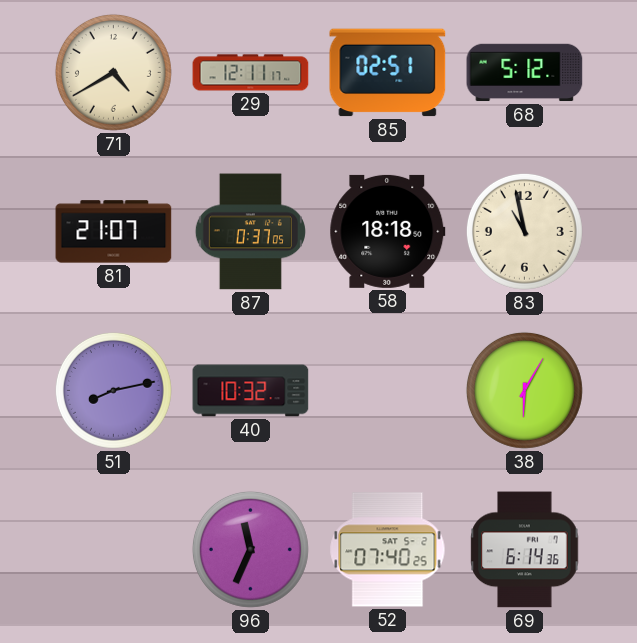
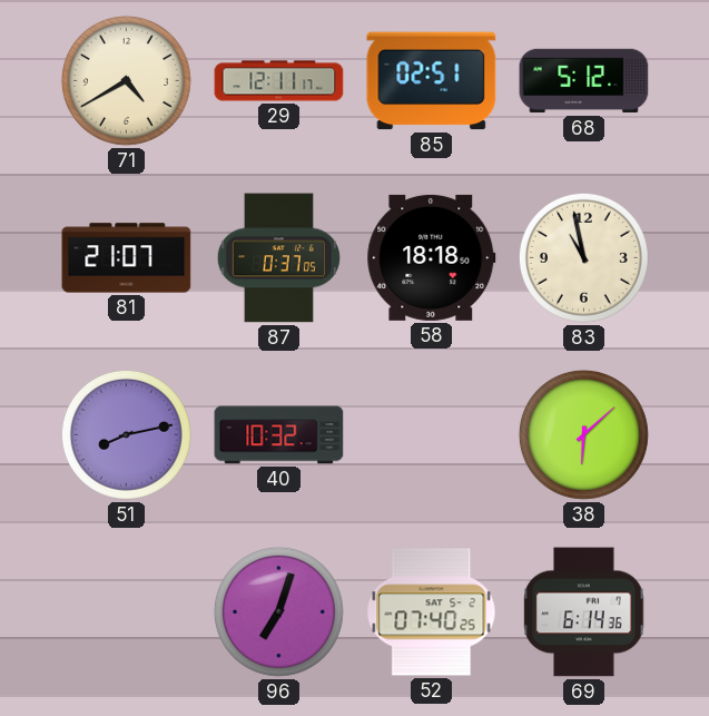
38: 6:05 -> 6:08 (583, 434)
96: 11:34 -> 7:03 (278, 611)
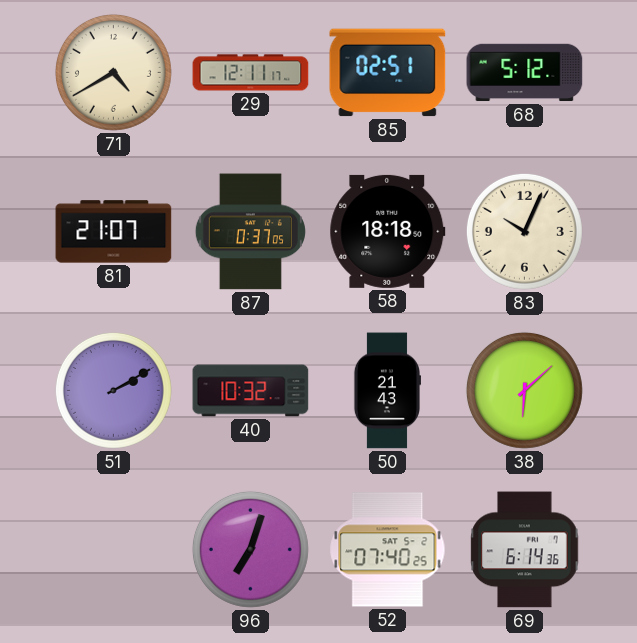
83: 10:58 -> 10:04 (524, 231)
51: 8:13 -> 2:10 (113, 390)
50: none -> 21:43 (386, 391)
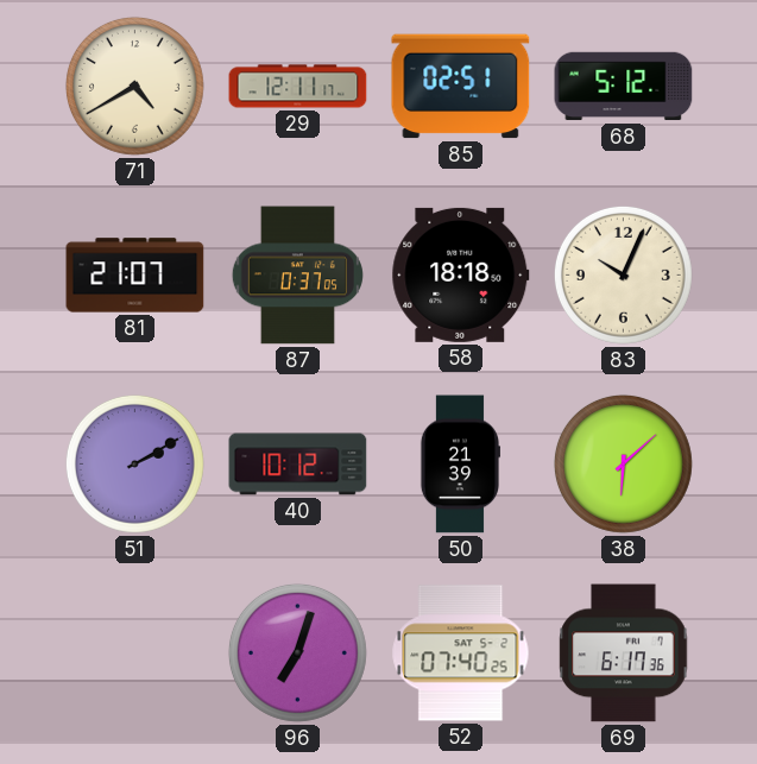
40: 10:32 -> 10:12 (298, 465)
50: 21:43 -> 21:39 (459, 465)
69: 6:14 -> 6:17 (624, 653)
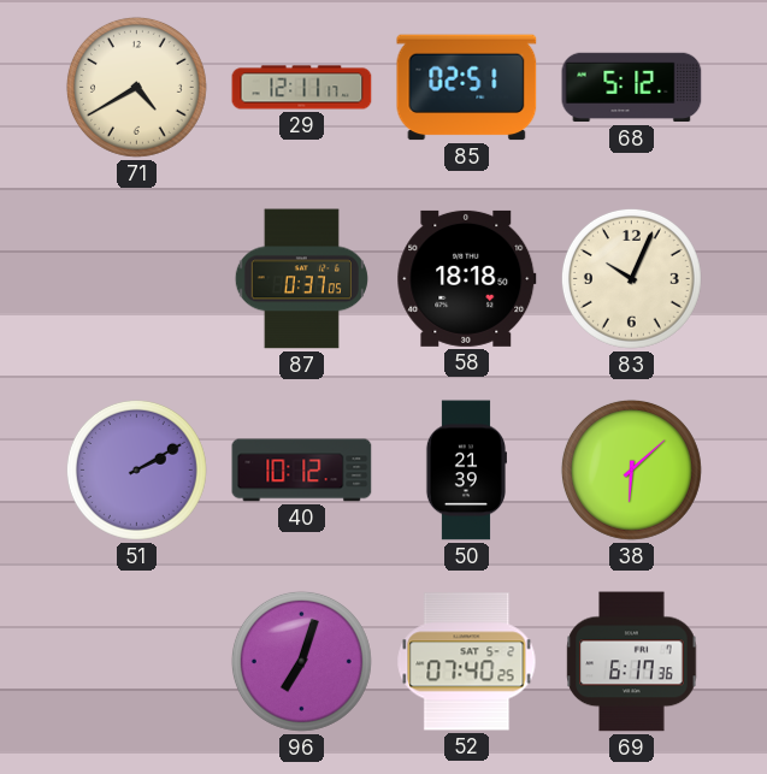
81: 21:07 -> none (135, 276)
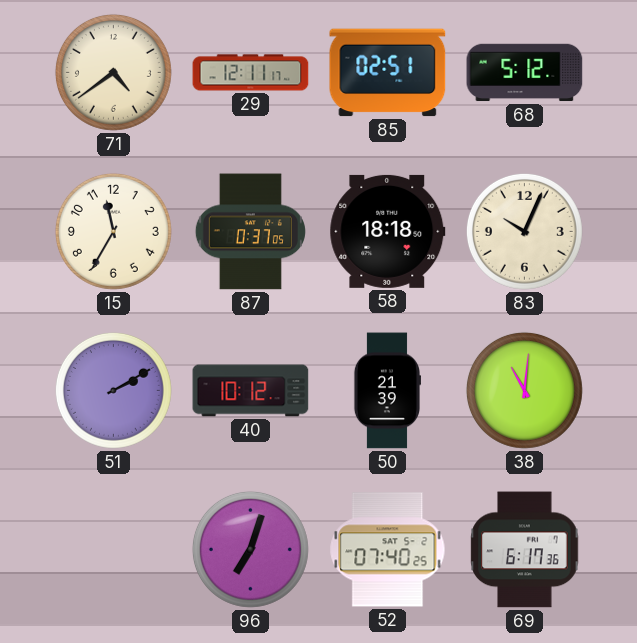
71: 4:40 -> 4:39 (113, 72)
15: none -> 11:35 (113, 231)
38: 6:08 -> 11:01 (524, 390)
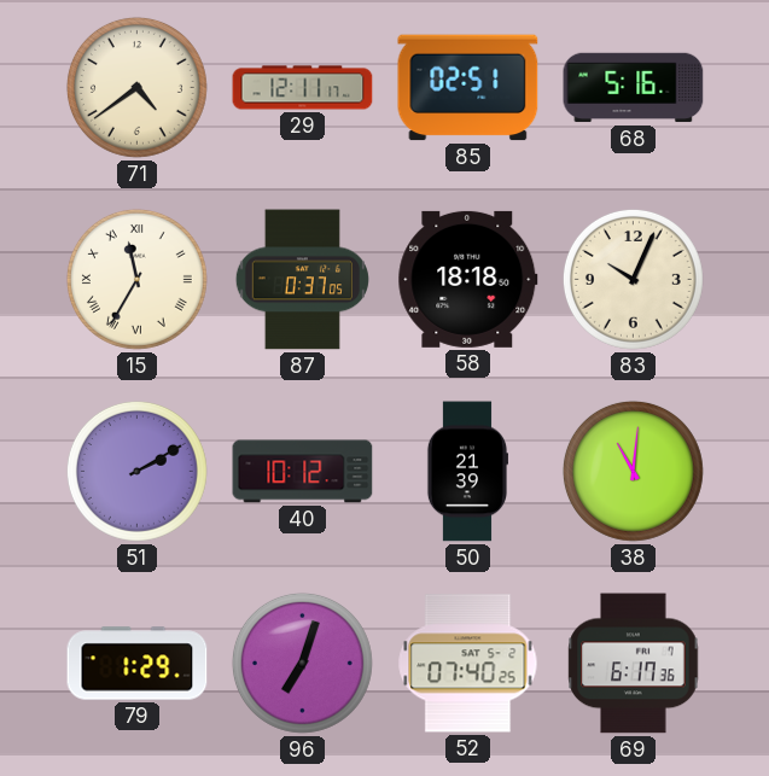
68: 5:12 -> 5:16 (634, 88)
15 numerals: Arabic -> Roman (136, 279)
79: none -> 1:29 (138, 664)
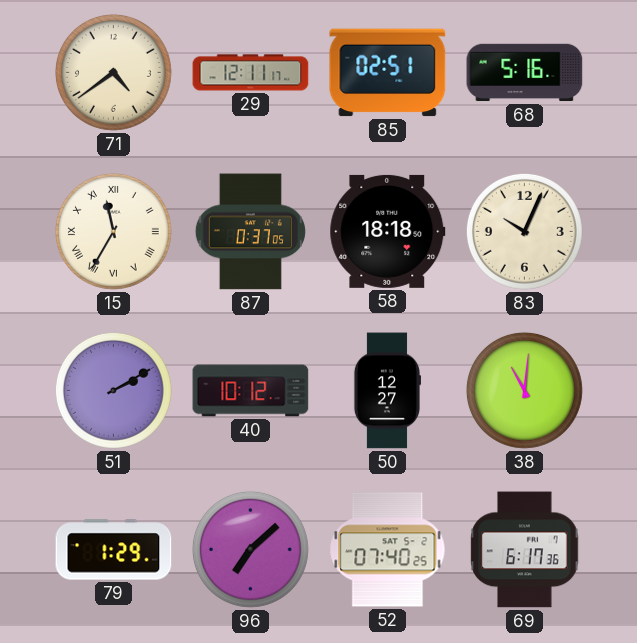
50: 21:39 -> 12:27 (386, 391)
96: 7:03 -> 7:08 (250, 549)
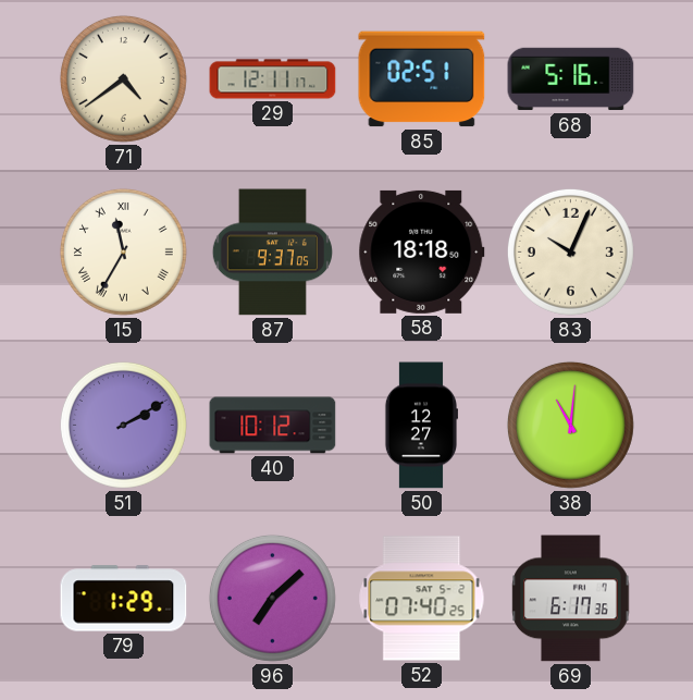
87: 0:37 -> 9:37 (272, 253)
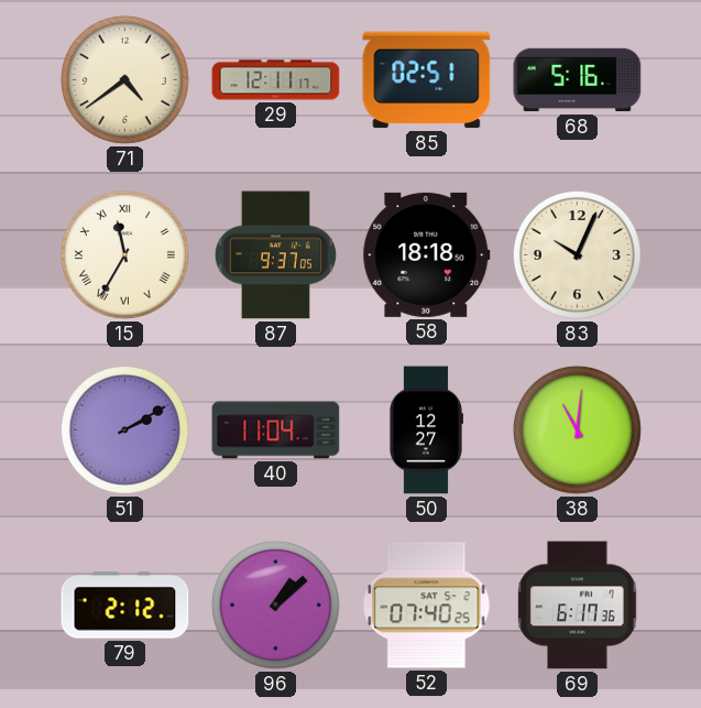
40: 10:12 -> 11:04 (276, 431)
79: 1:29 -> 2:12 (125, 606)
96: 7:08 -> 1:08 (275, 604)
